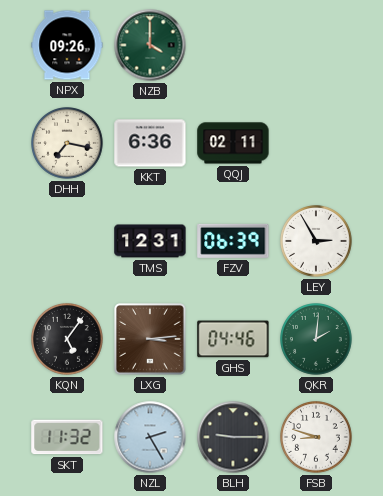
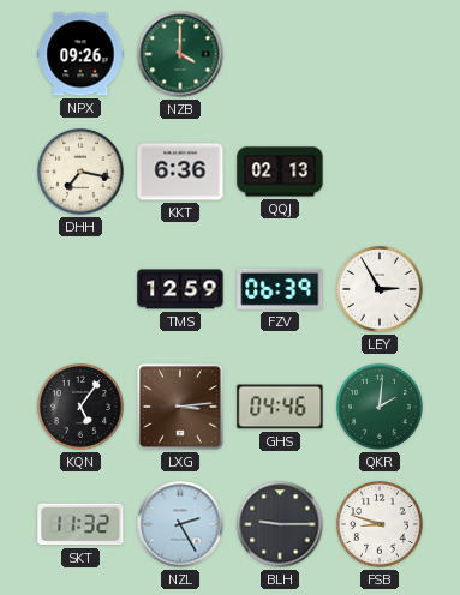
QQJ: 02:11 -> 02:13 (280, 172)
TMS: 12:31 -> 12:59 (180, 289)
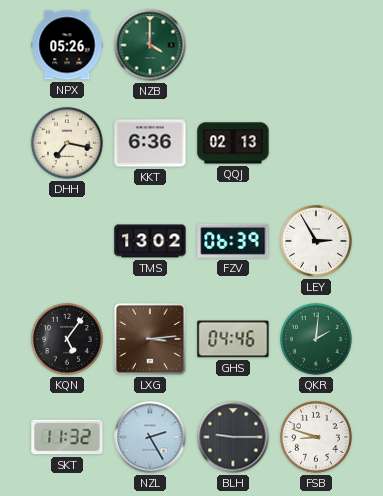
NPX: 09:26 -> 05:26 (67, 45)
TMS: 12:59 -> 13:02 (150, 241)
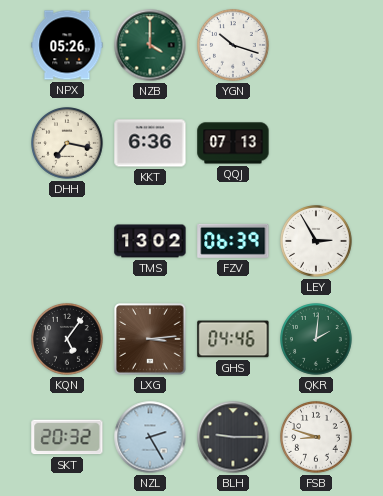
YGN: none -> 10:18 (234, 46)
QQJ: 02:13 -> 07:13 (233, 143)
SKT: 11:32 -> 20:32 (67, 437)
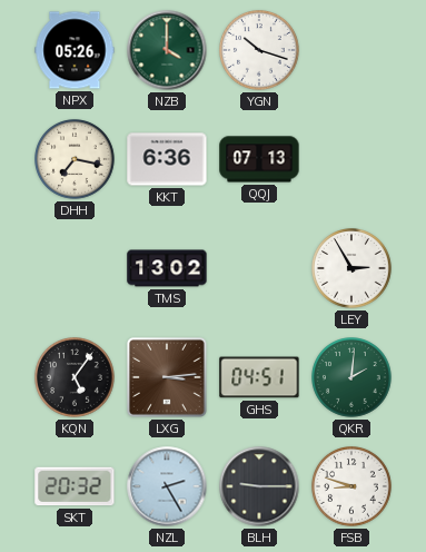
FZV: 06:39 -> none (233, 241)
GHS: 04:46 -> 04:51 (259, 377)
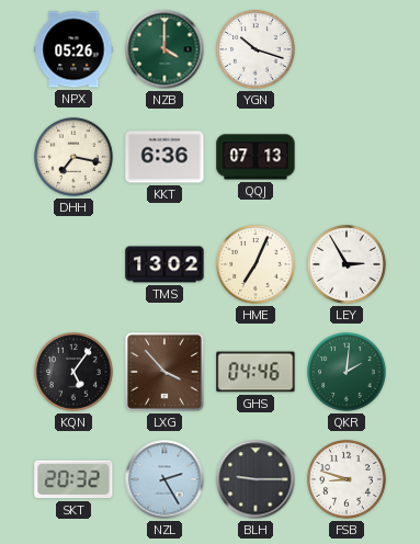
HME: none -> 7:04 (257, 265)
LXG: 3:14 -> 3:53 (166, 373)
GHS: 04:51 -> 04:46 (256, 372)
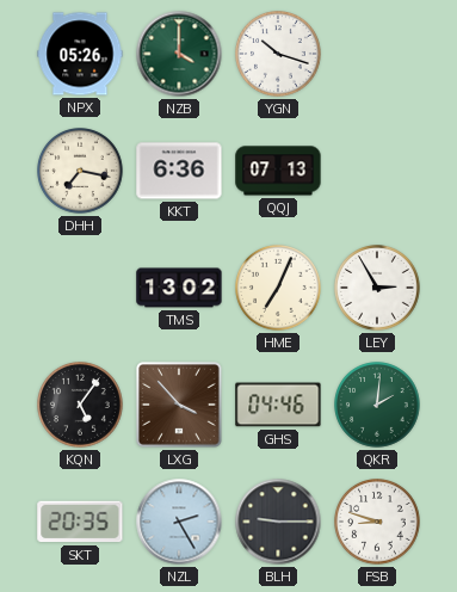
SKT: 20:32 -> 20:35 (80, 522)
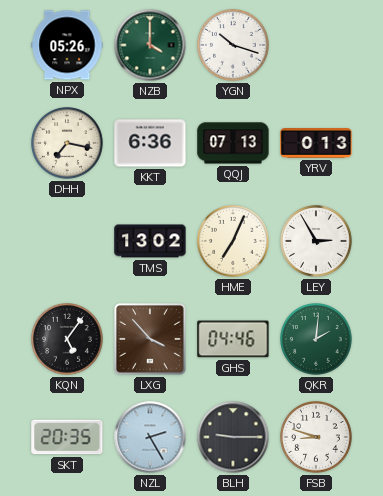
YRV: none -> 0:13 (316, 143)
